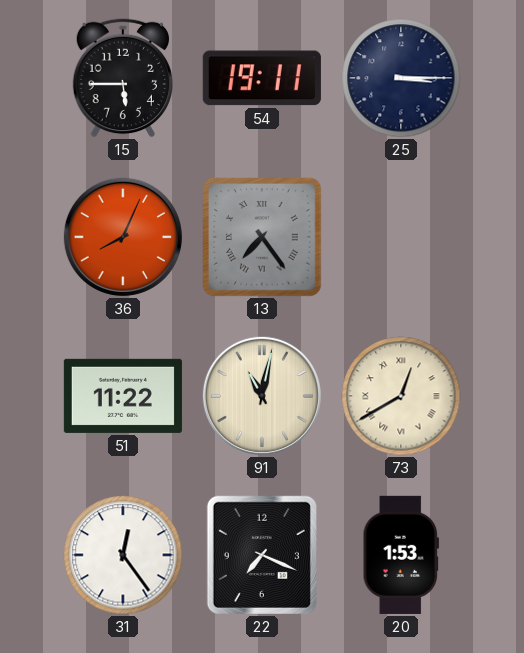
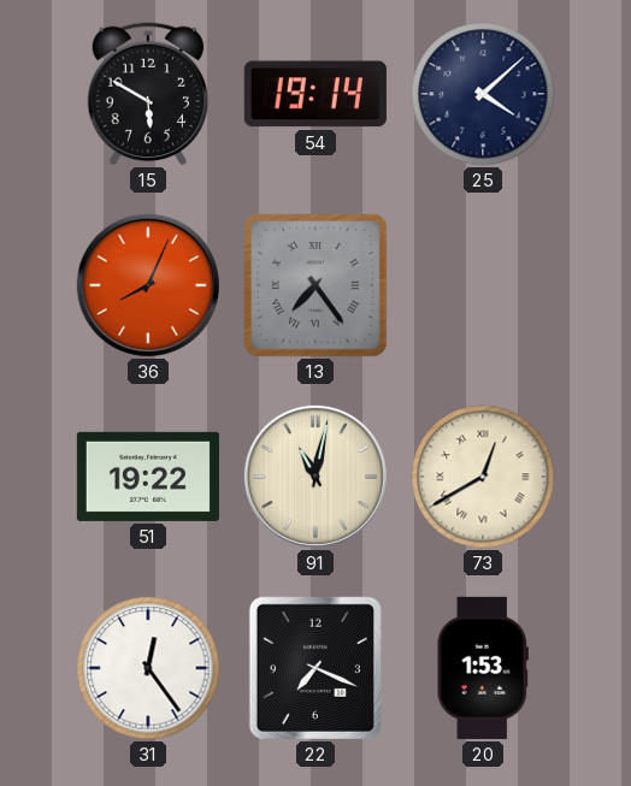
15: 5:45 -> 5:50 (147, 94)
54: 19:11 -> 19:14 (315, 94)
25: 3:15 -> 4:08 (483, 94)
51: 11:22 -> 19:22 (148, 477)
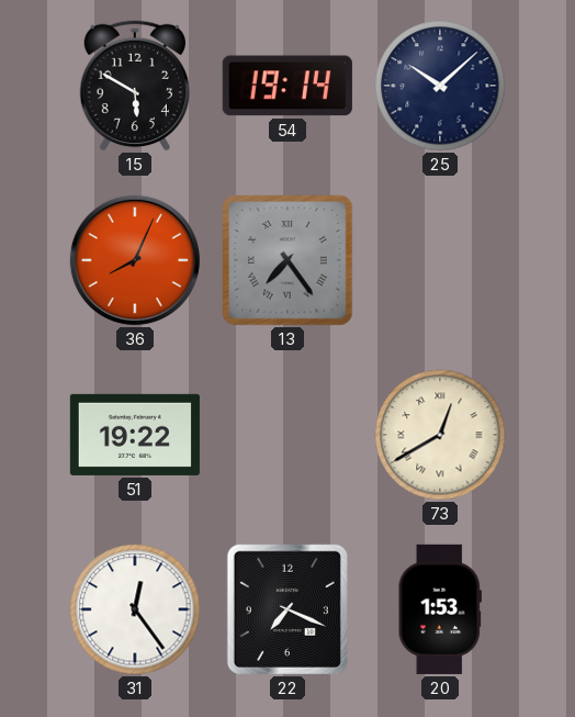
25: 4:08 -> 10:08 (440, 86)
91: 11:02 -> none (315, 477)
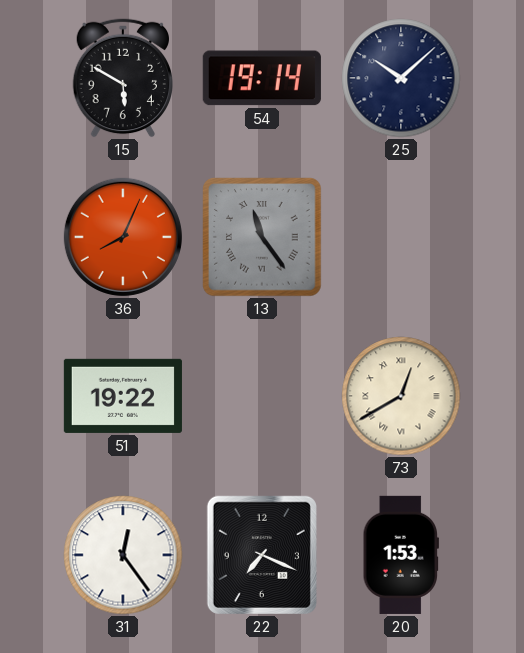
13: 7:24 -> 11:24 (262, 237)
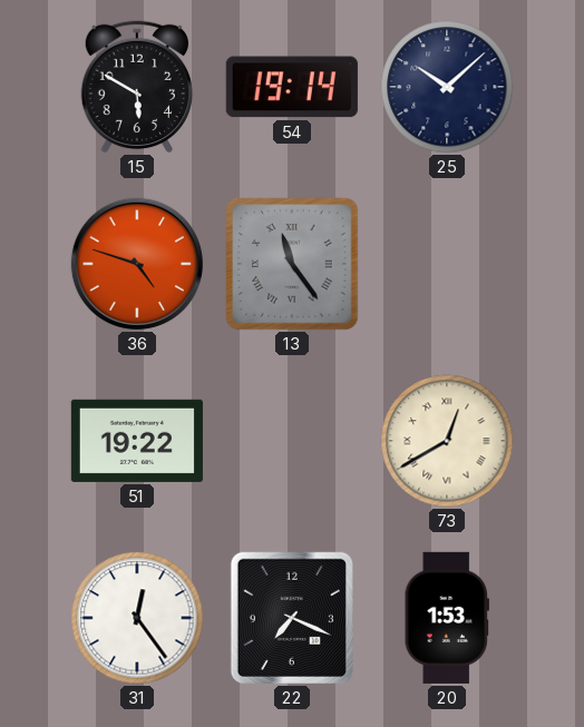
36: 8:04 -> 4:48 (137, 264)
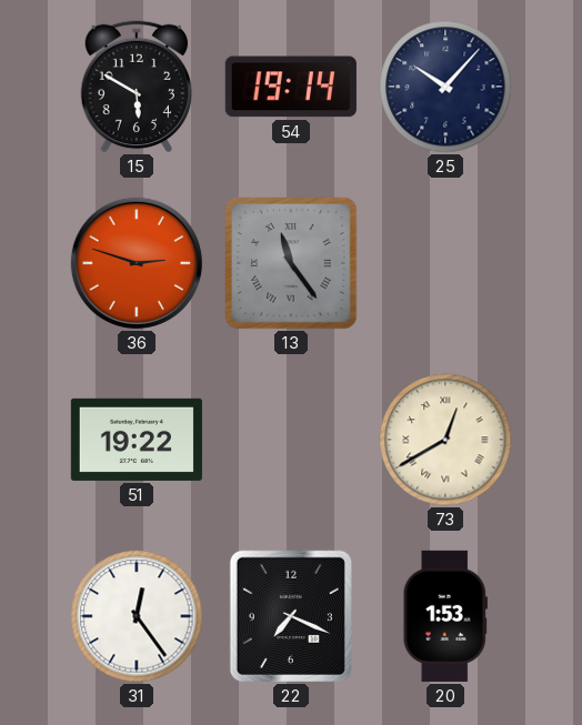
25: 10:08 -> 10:07 (445, 87)
36: 4:48 -> 2:48 (137, 263)
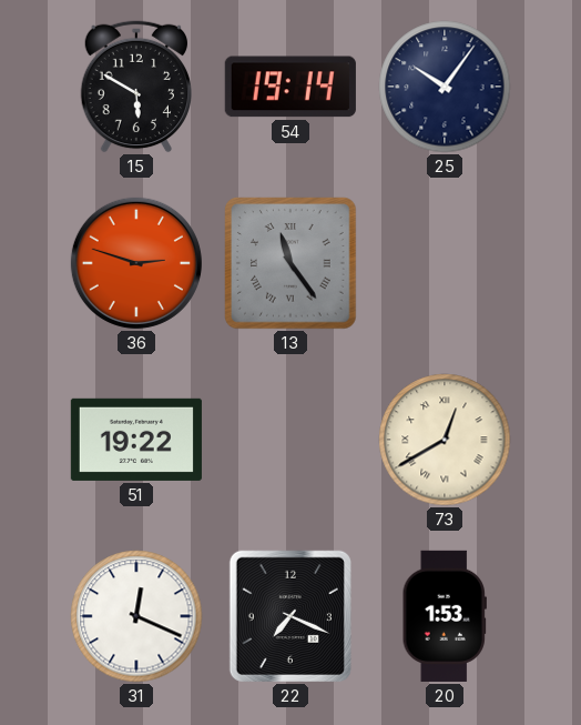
25: 10:07 -> 10:06 (445, 87)
31: 12:24 -> 12:19 (136, 616)
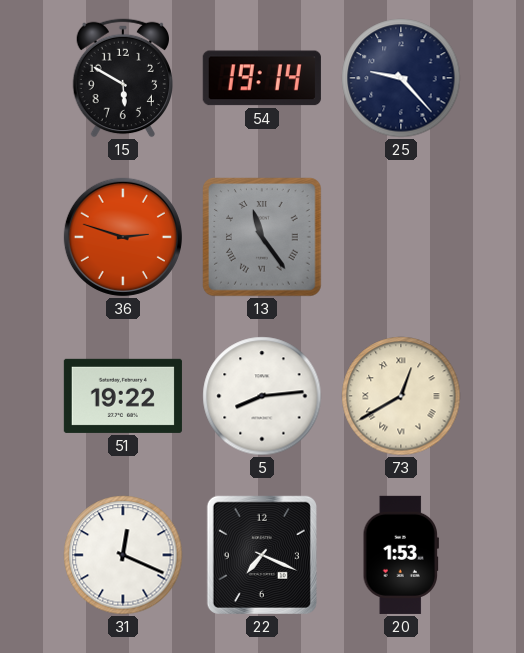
25: 10:06 -> 9:23 (401, 78)
5: none -> 8:14 (262, 396)
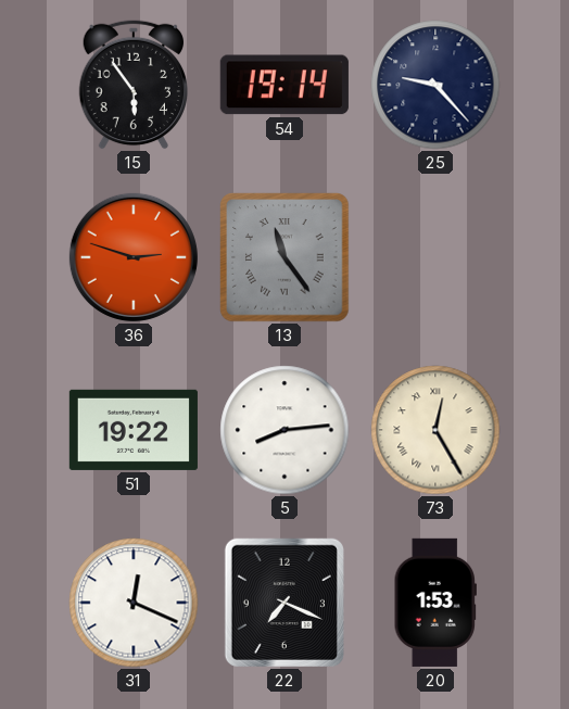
15: 5:50 -> 5:54 (132, 85)
73: 12:40 -> 12:25 (435, 430)
